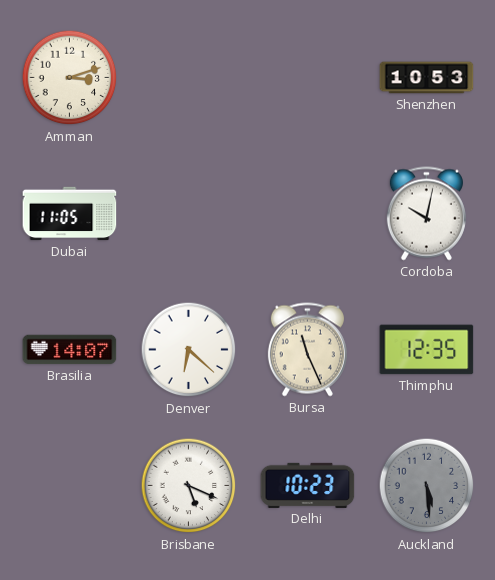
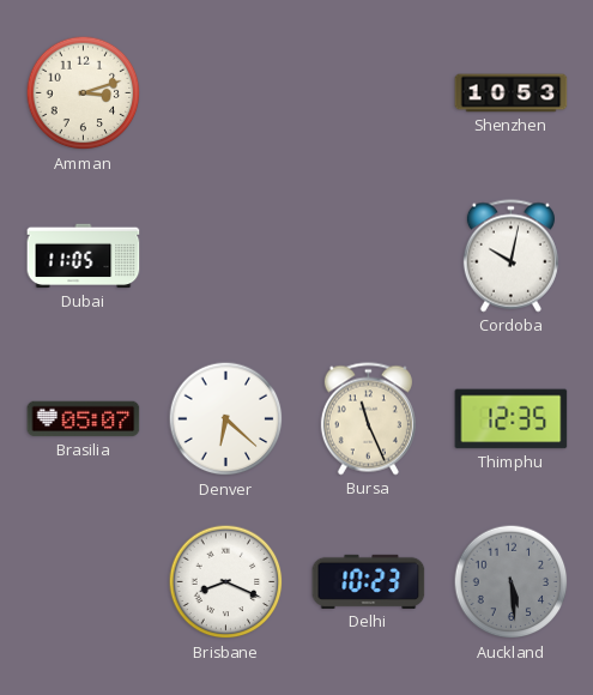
Brasilia: 14:07 -> 05:07 (84, 419)
Brisbane: 5:19 -> 8:19 (226, 582)
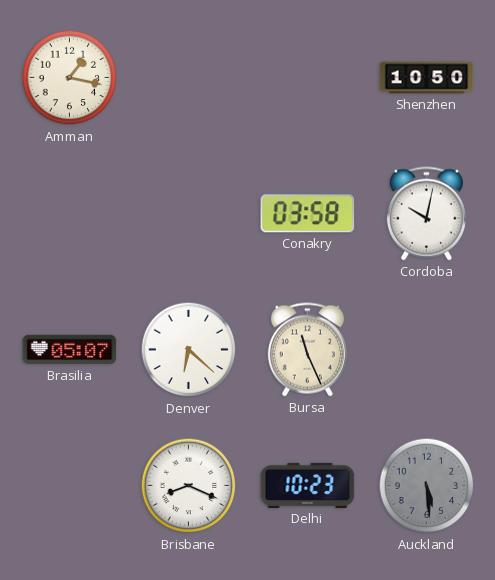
Amman: 3:12 -> 1:17 (70, 78)
Shenzhen: 10:53 -> 10:50 (427, 78)
Dubai: 11:05 -> none (84, 256)
Conakry: none -> 03:58 (308, 214)
Thimphu: 12:35 -> none (512, 419)
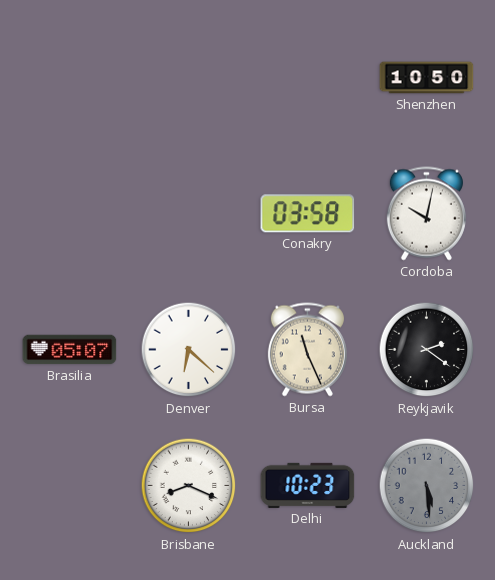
Amman: 1:17 -> none (70, 78)
Reykjavik: none -> 2:21 (427, 350)
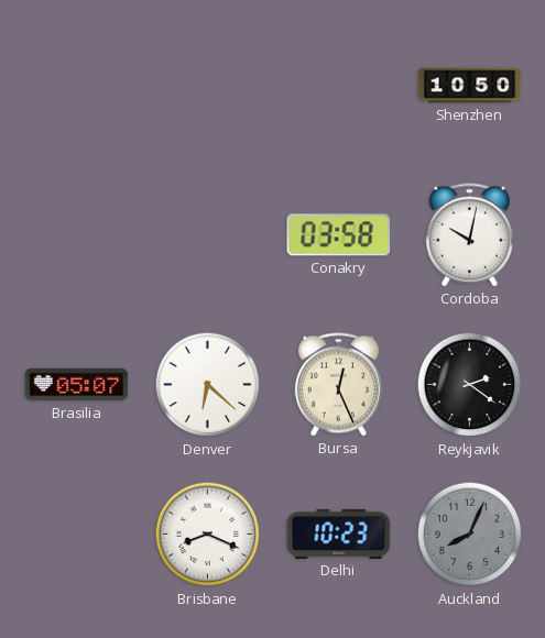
Bursa: 11:26 -> 12:26 (338, 385)
Auckland: 5:29 -> 8:04 (470, 535)
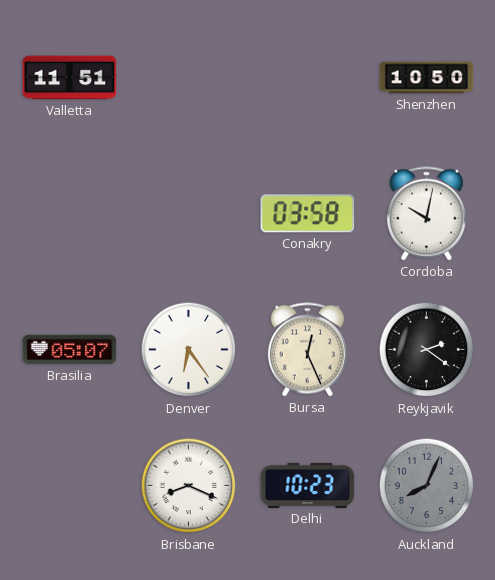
Valletta: none -> 11:51 (70, 78)
Denver: 6:22 -> 6:24 (189, 350)
